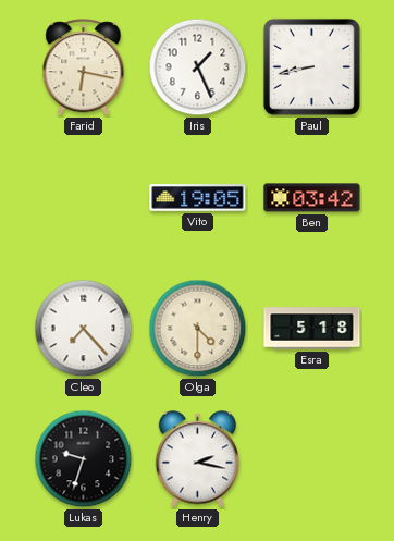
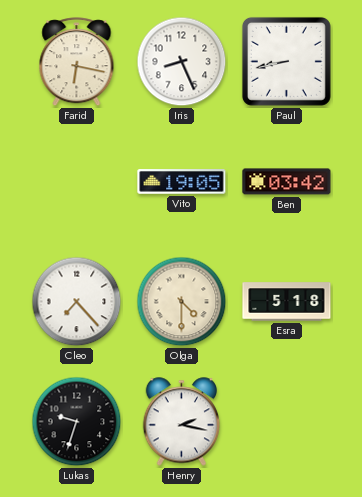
Iris: 1:26 -> 8:26 (182, 62)
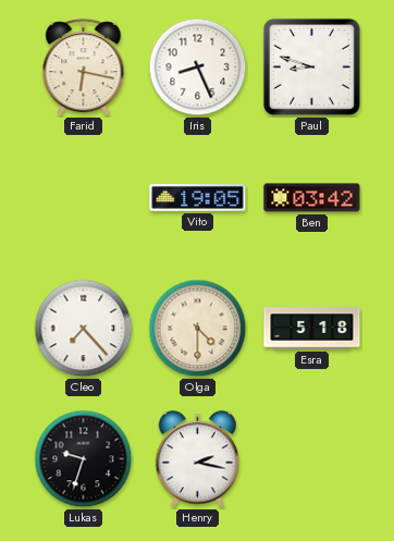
Paul: 8:43 -> 8:48 (311, 66)
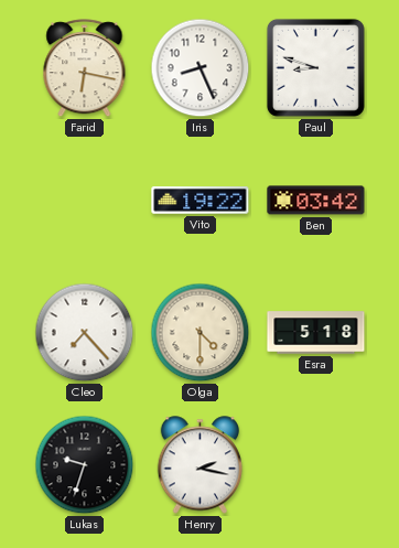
Vito: 19:05 -> 19:22 (201, 201)
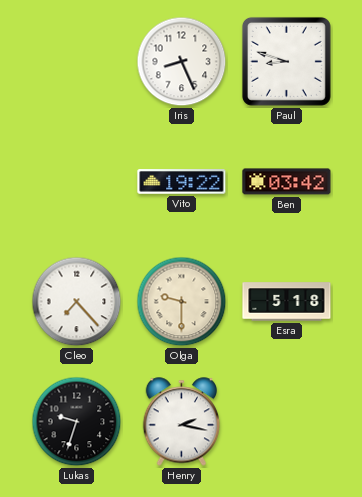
Farid: 6:17 -> none (85, 68)
Olga: 4:30 -> 9:30 (182, 302)
